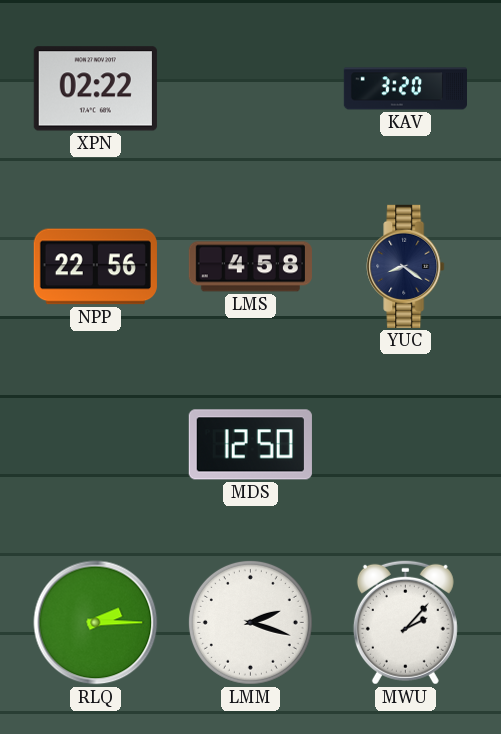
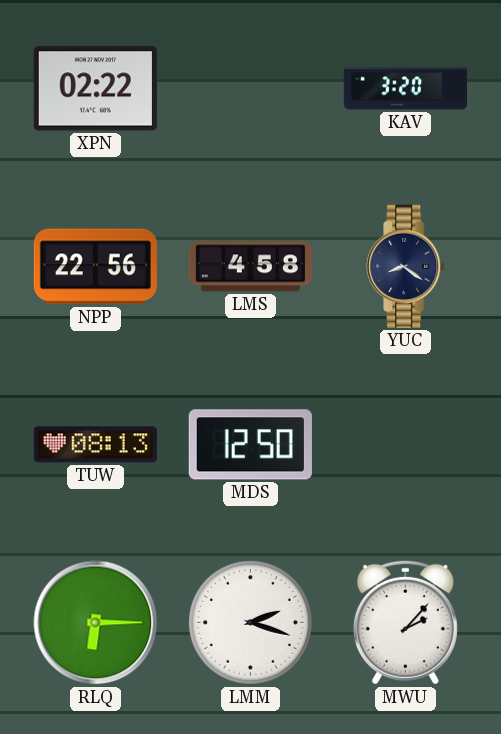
TUW: none -> 08:13 (95, 445)
RLQ: 2:15 -> 6:15 (96, 623)
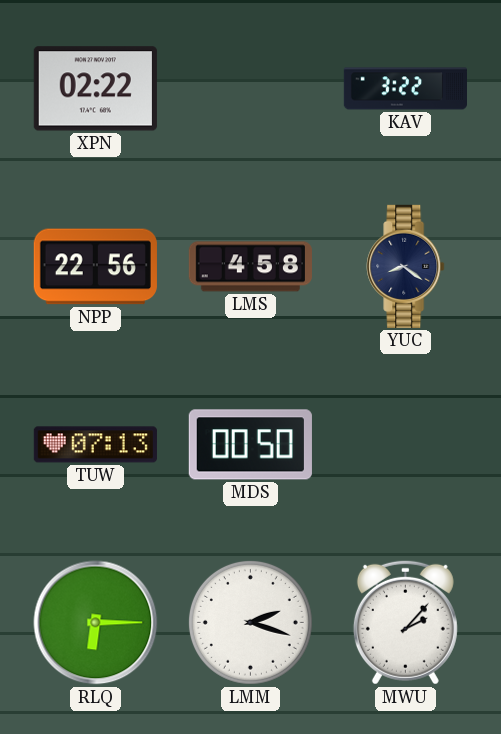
KAV: 3:20 -> 3:22 (405, 89)
TUW: 08:13 -> 07:13 (95, 445)
MDS: 12:50 -> 00:50 (250, 445)
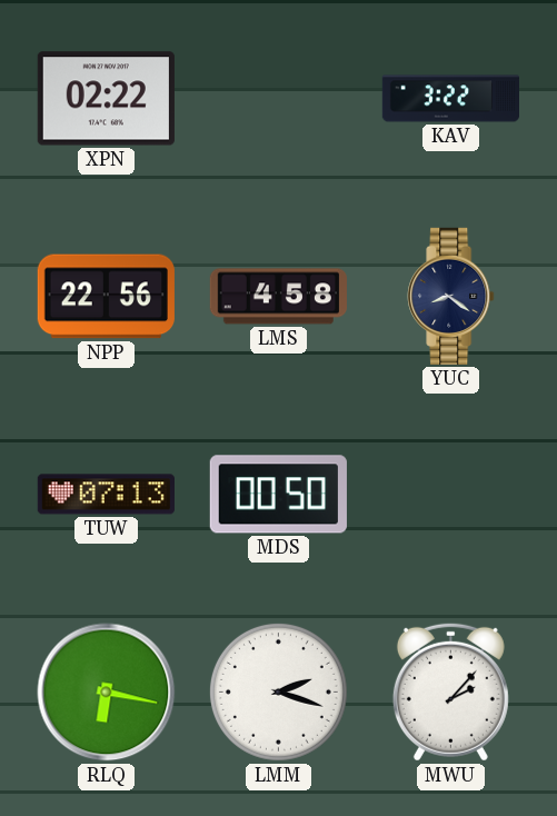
RLQ: 6:15 -> 6:17 (107, 693)
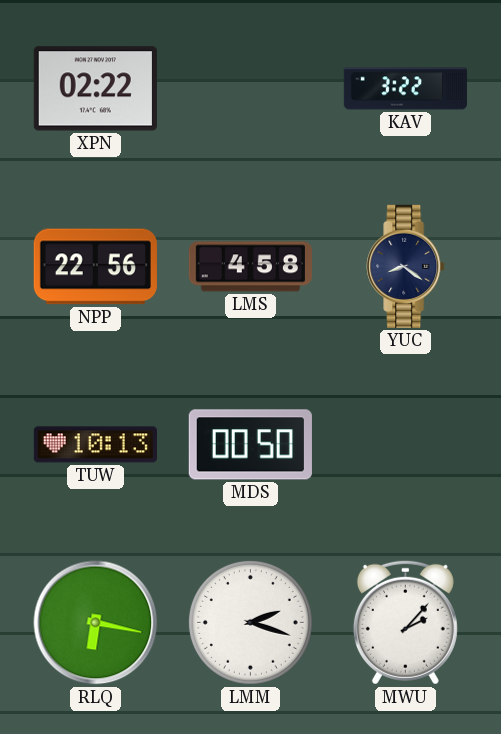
TUW: 07:13 -> 10:13 (95, 445)
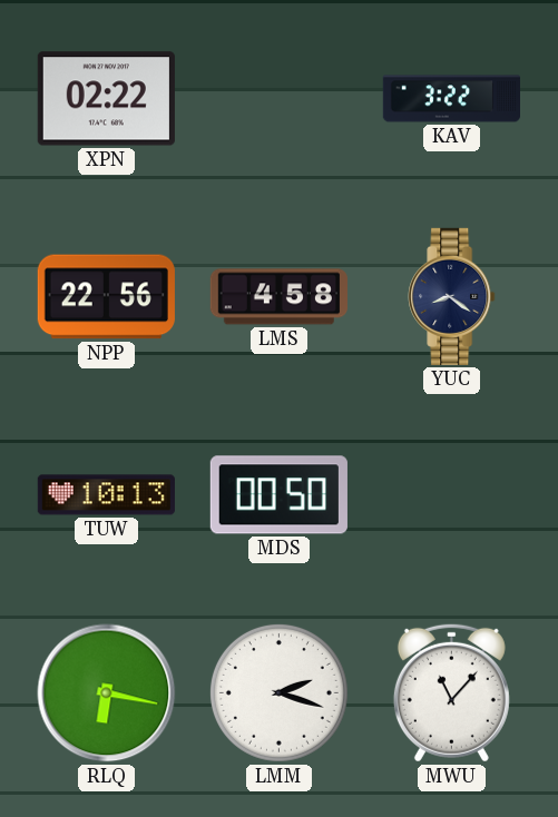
MWU: 2:07 -> 11:07 (451, 692)
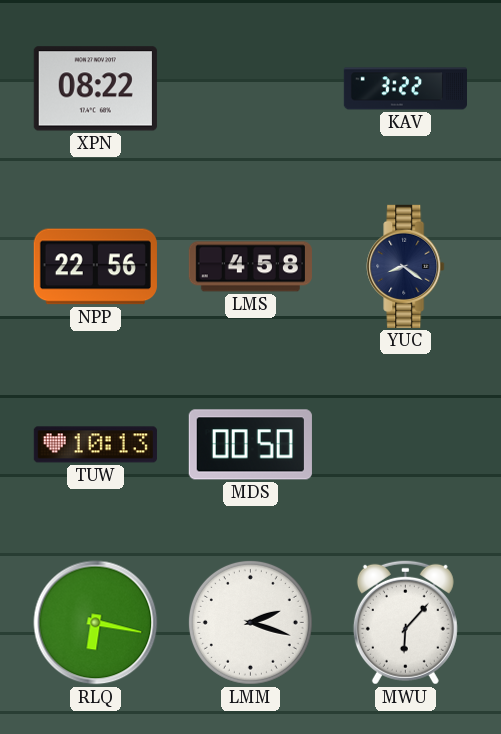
XPN: 02:22 -> 08:22 (95, 89)
MWU: 11:07 -> 6:07 (405, 622)
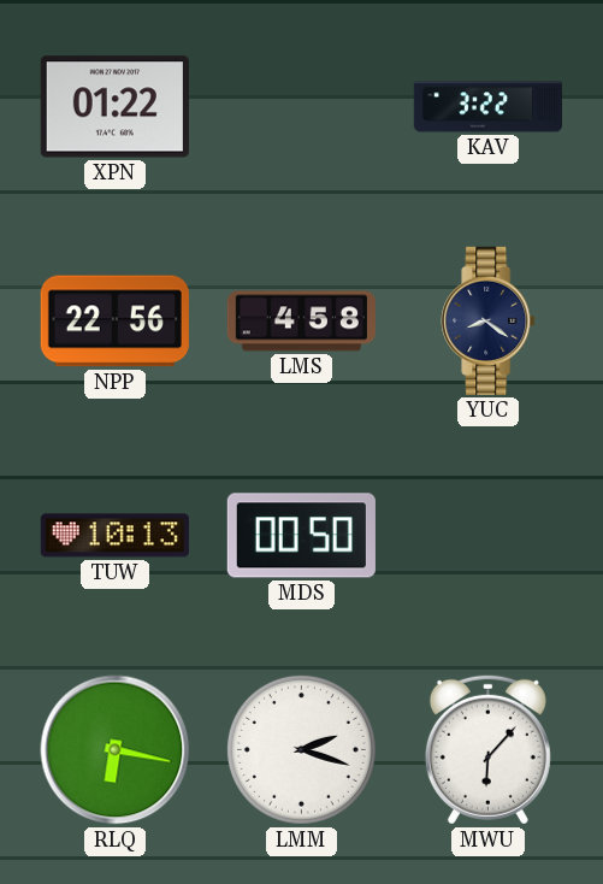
XPN: 08:22 -> 01:22 (114, 107)
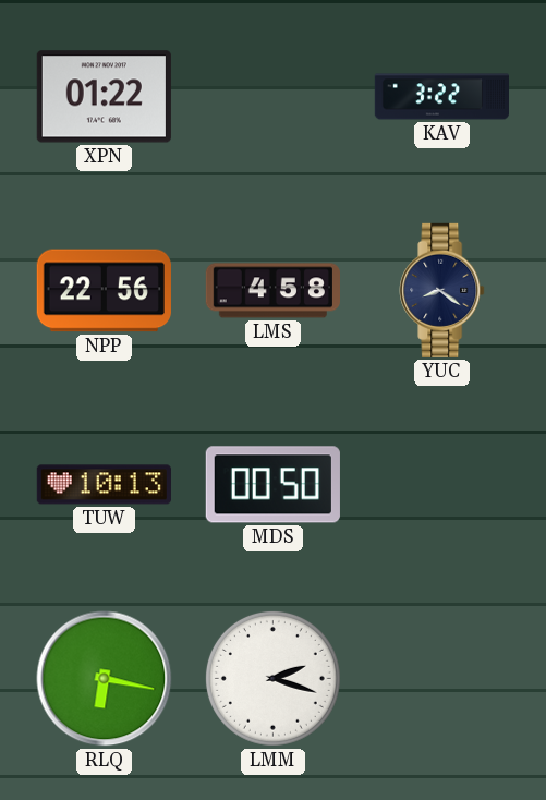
MWU: 6:07 -> none (487, 749)
